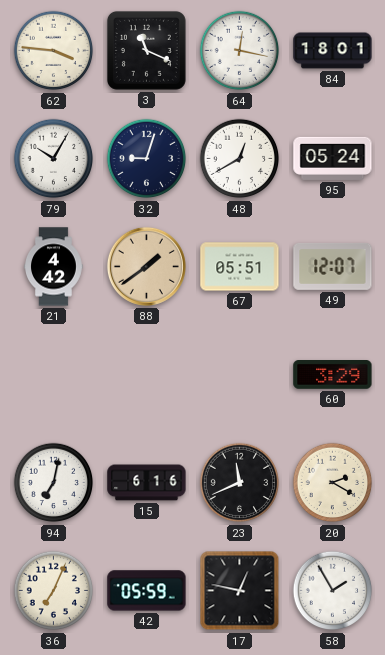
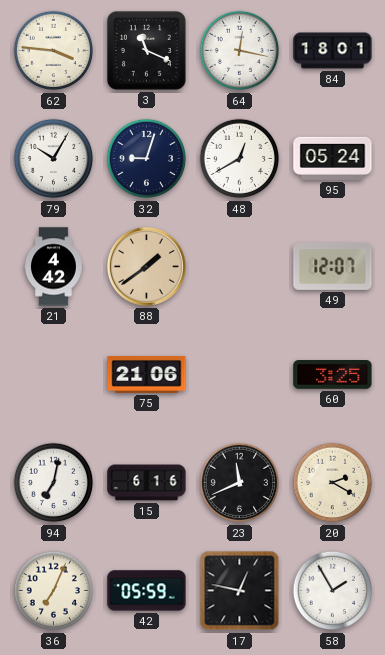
67: 05:51 -> none (240, 267)
75: none -> 21:06 (147, 374)
60: 3:29 -> 3:25 (333, 375)
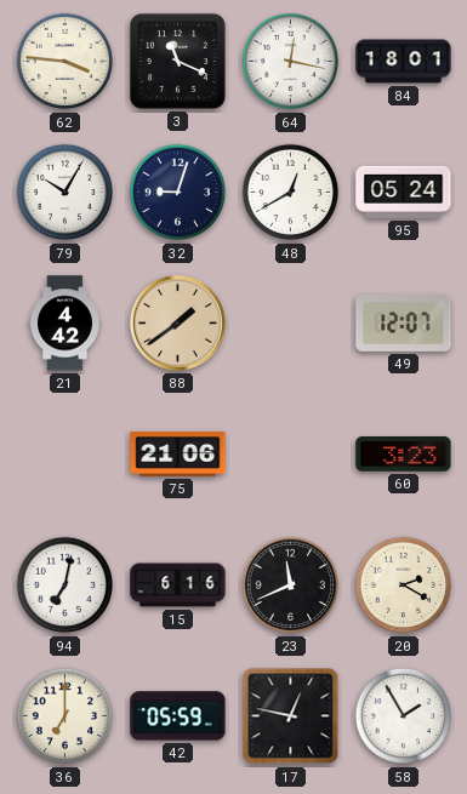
60: 3:25 -> 3:23 (404, 455)
36: 7:04 -> 7:00 (66, 716)
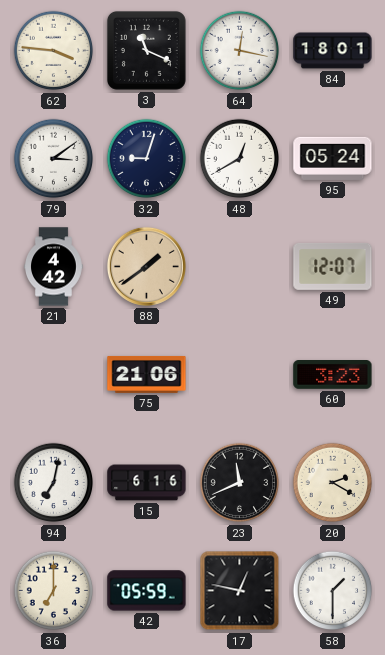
79: 10:05 -> 3:09 (54, 159)
58: 1:55 -> 1:30 (333, 591)
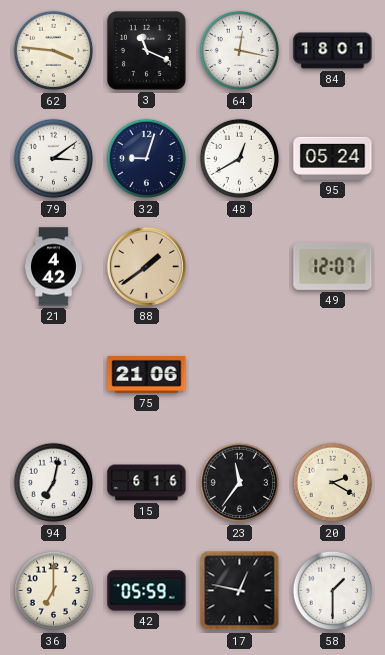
60: 3:23 -> none (333, 375)
23: 11:41 -> 11:36 (240, 483)
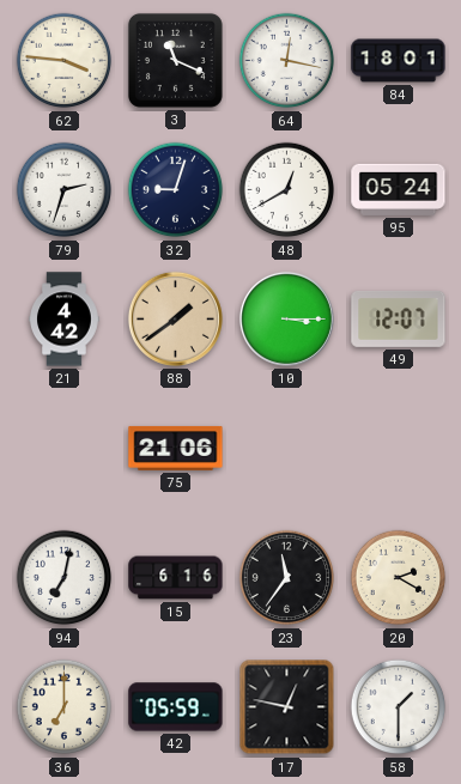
79: 3:09 -> 2:33 (65, 190)
10: none -> 3:15 (286, 318)
